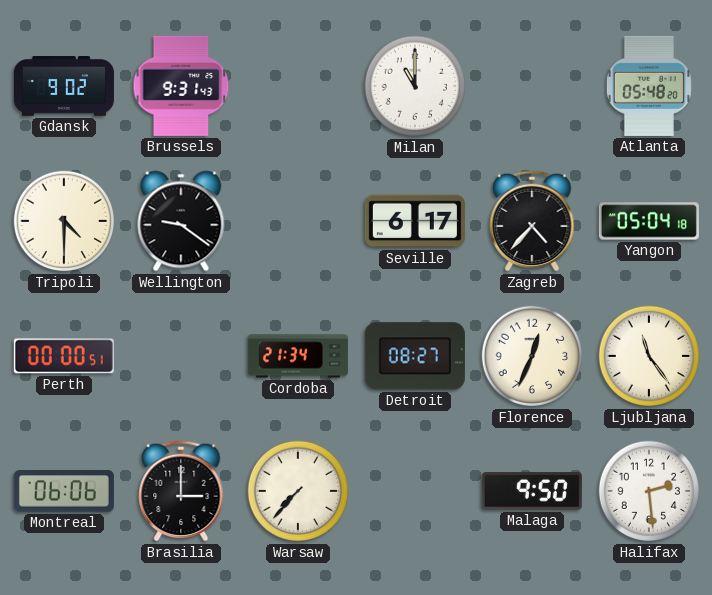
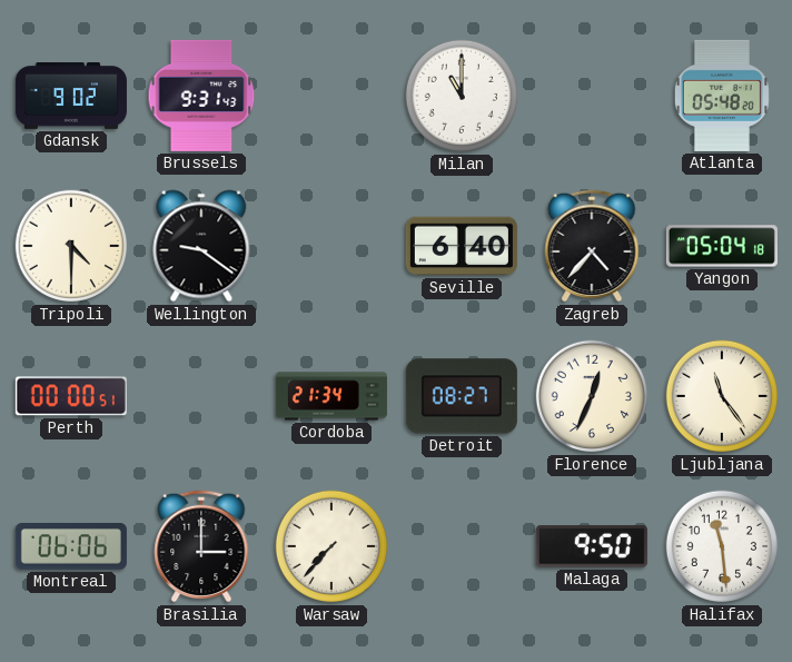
Seville: 6:17 -> 6:40 (462, 246)
Halifax: 2:29 -> 11:29 (722, 546)
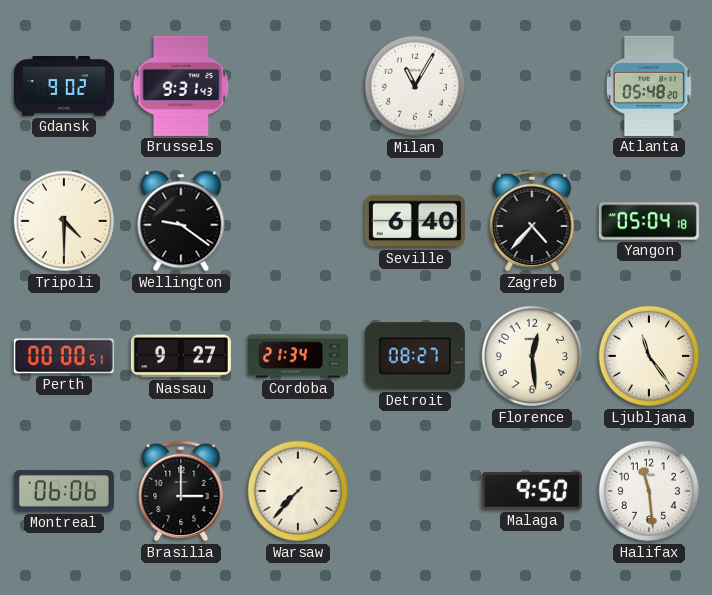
Milan: 11:00 -> 11:05 (415, 86)
Nassau: none -> 9:27 (181, 356)
Florence: 12:34 -> 12:29 (532, 356)
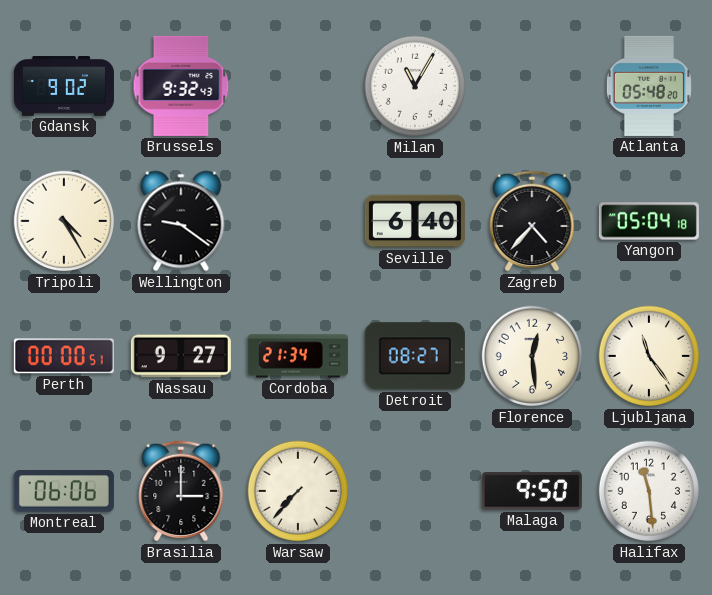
Brussels: 9:31 -> 9:32 (181, 86)
Tripoli: 4:30 -> 4:25 (64, 221)
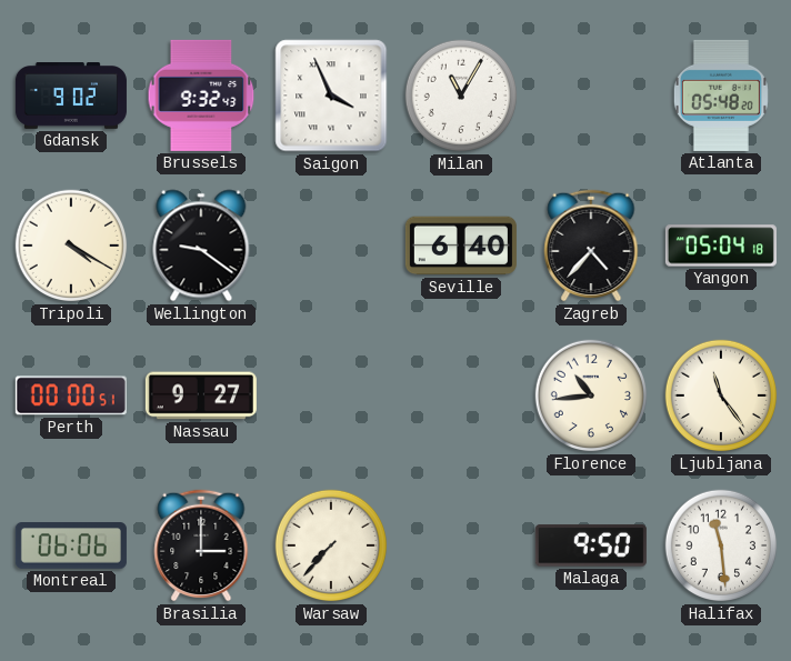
Saigon: none -> 3:56 (331, 96)
Tripoli: 4:25 -> 4:20 (71, 246)
Cordoba: 21:34 -> none (298, 356)
Detroit: 08:27 -> none (415, 356)
Florence: 12:29 -> 10:44 (591, 395)
